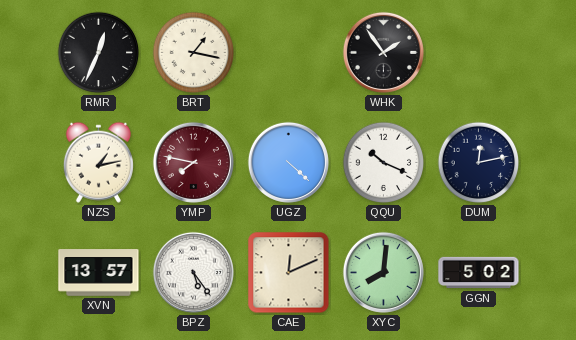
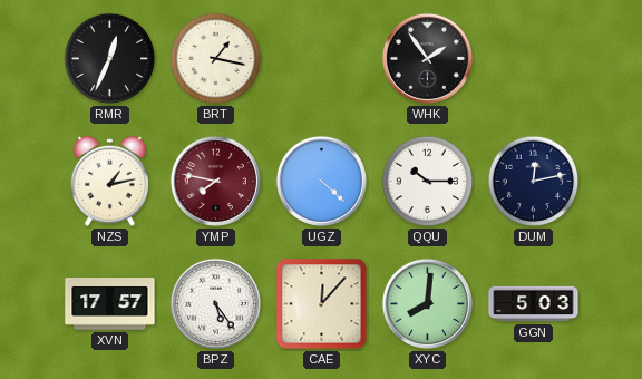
QQU: 10:19 -> 10:15 (428, 182)
XVN: 13:57 -> 17:57 (110, 304)
CAE: 12:11 -> 12:07 (322, 304)
GGN: 5:02 -> 5:03 (534, 304)
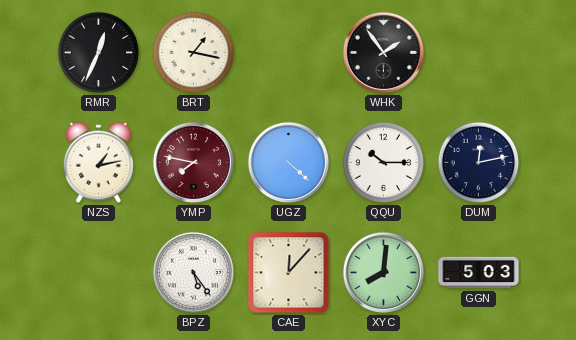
XVN: 17:57 -> none (110, 304)
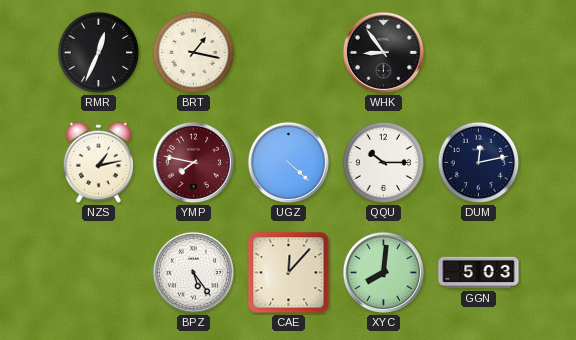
WHK: 1:54 -> 8:54 (383, 52)
